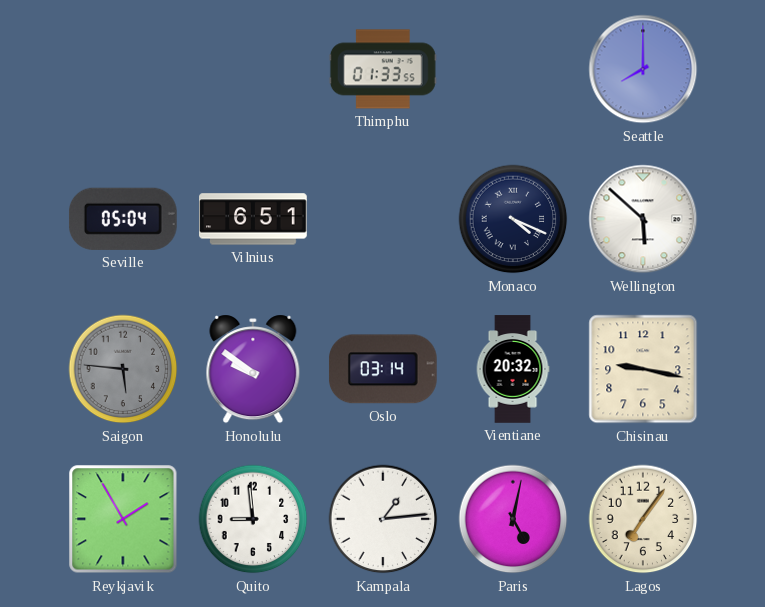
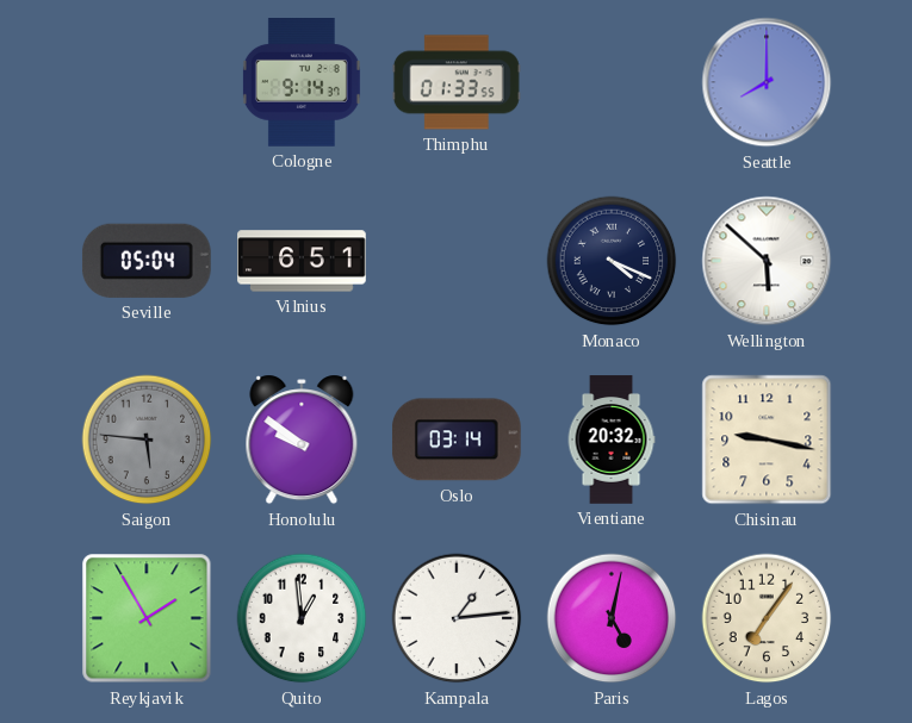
Cologne: none -> 9:14 (302, 83)
Quito: 8:59 -> 12:59 (302, 618)
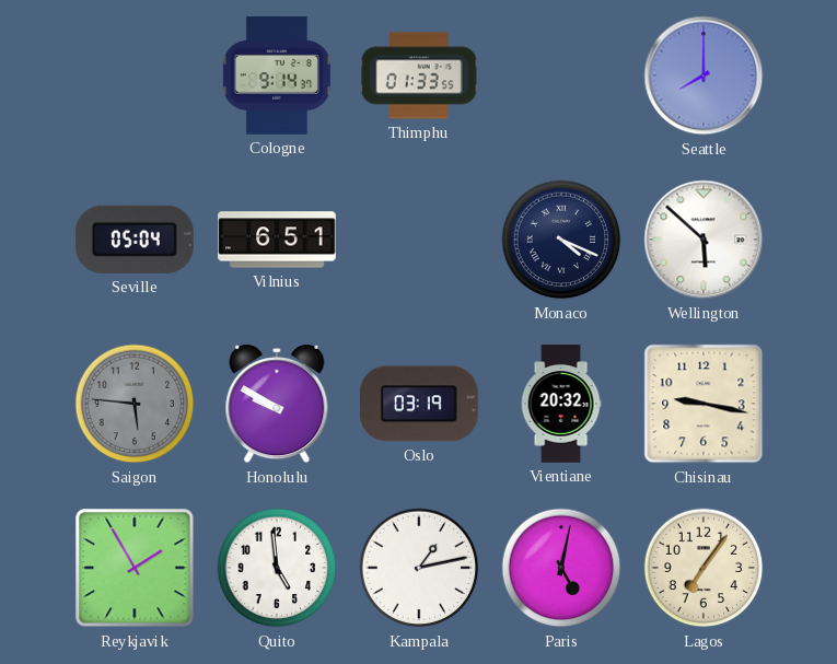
Honolulu: 9:51 -> 9:50 (277, 404)
Oslo: 03:14 -> 03:19 (419, 404)
Quito: 12:59 -> 4:59 (277, 568)
Kampala: 1:14 -> 1:13 (419, 568)
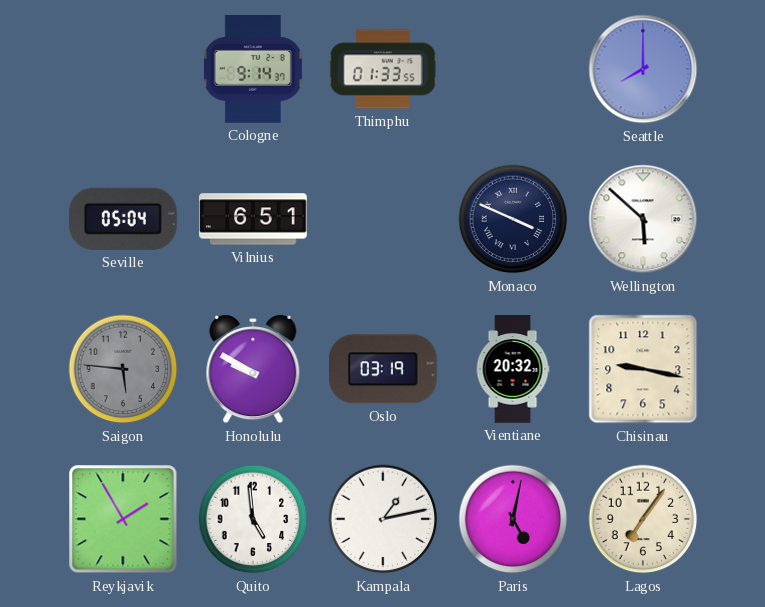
Monaco: 4:19 -> 3:49 (513, 219)
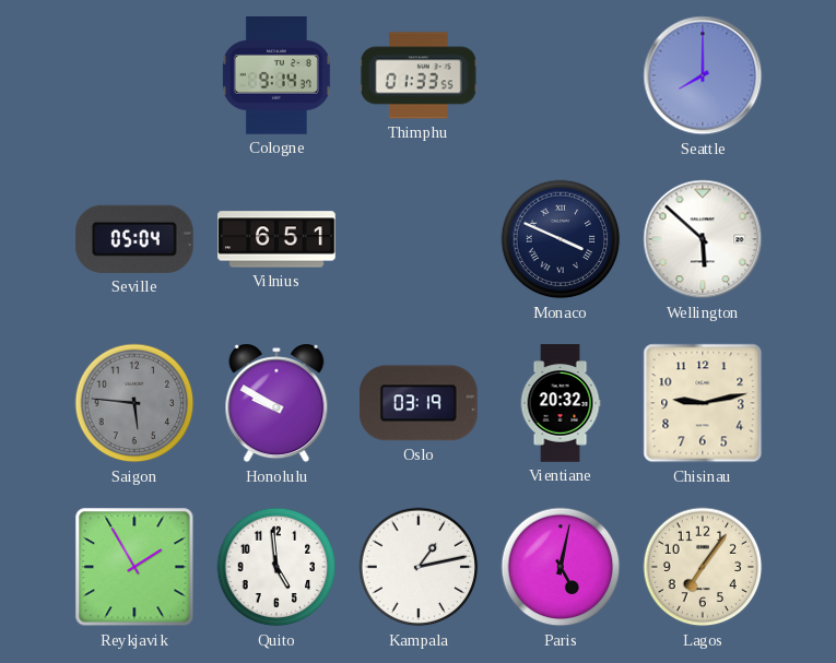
Chisinau: 9:17 -> 9:13 (703, 403)
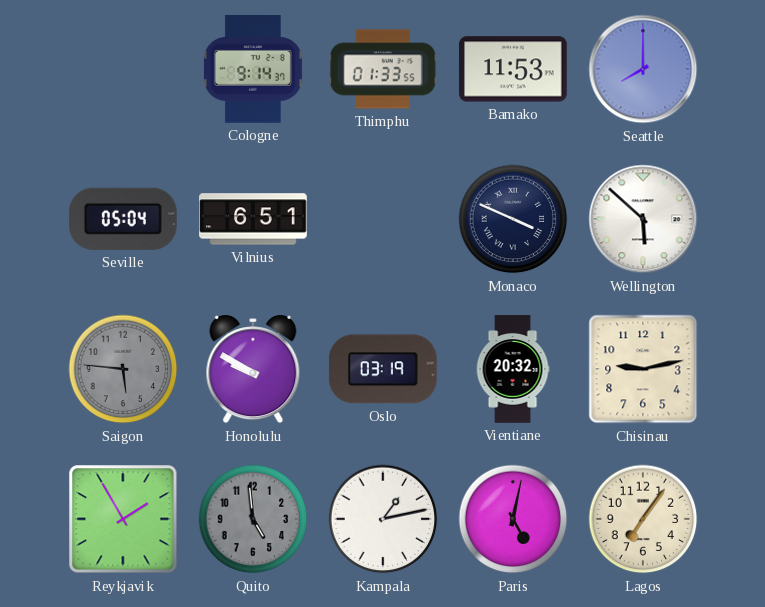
Bamako: none -> 11:53 (514, 69)
Quito dial: white -> grey (253, 519)
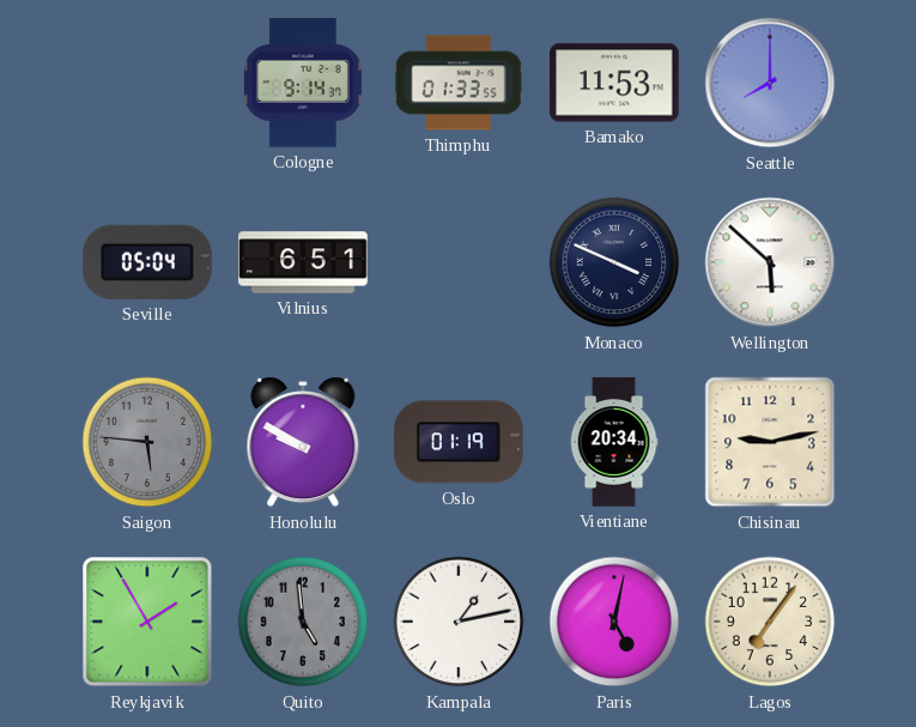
Oslo: 03:19 -> 01:19 (459, 442)
Vientiane: 20:32 -> 20:34 (614, 442)
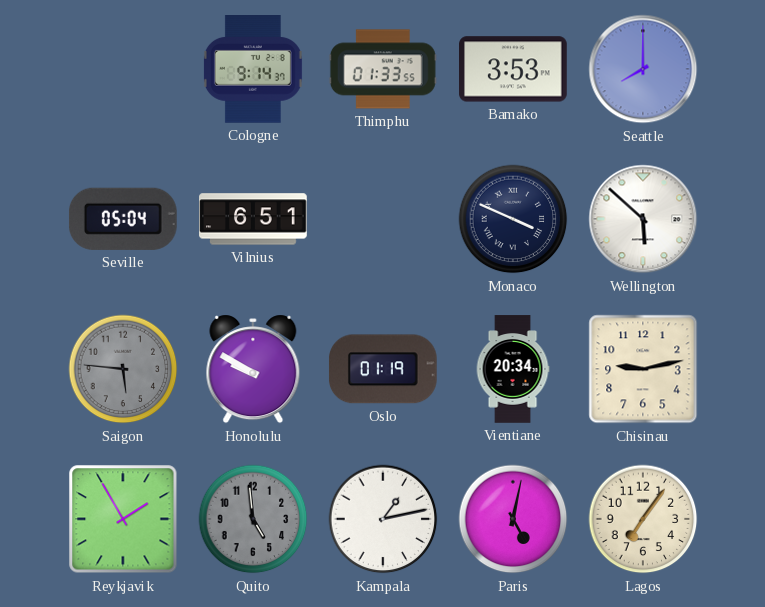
Bamako: 11:53 -> 3:53 (514, 69)
